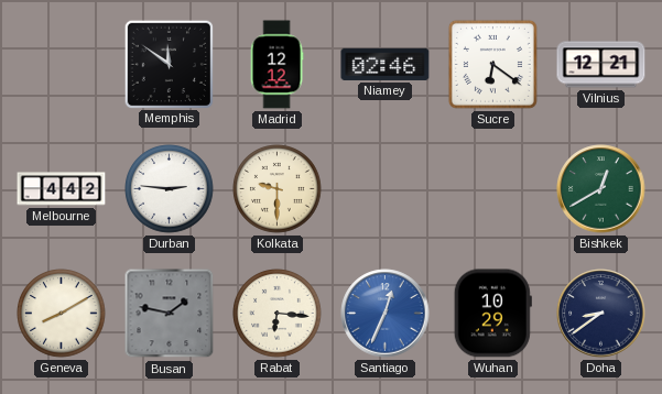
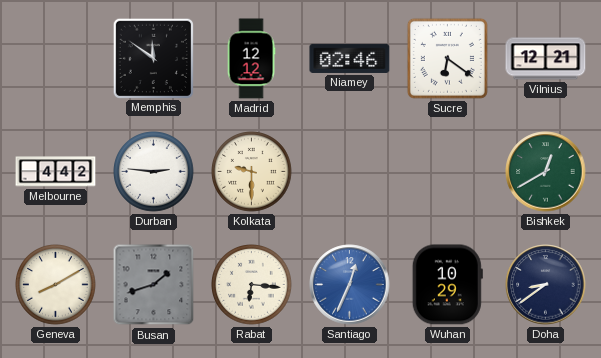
Busan: 1:47 -> 1:42 (154, 285)
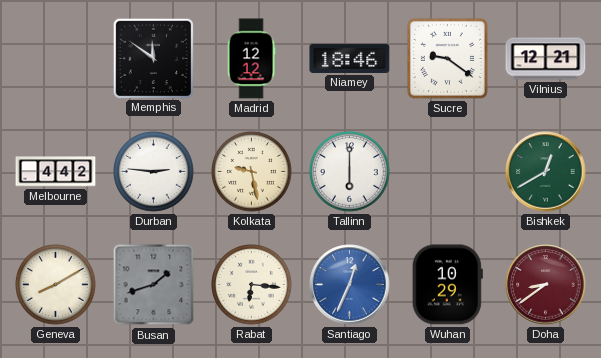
Niamey: 02:46 -> 18:46 (350, 58)
Sucre: 6:21 -> 9:21 (447, 58)
Kolkata: 9:30 -> 9:28 (252, 172)
Tallinn: none -> 6:00 (350, 172)
Doha dial: navy -> burgundy (546, 285)
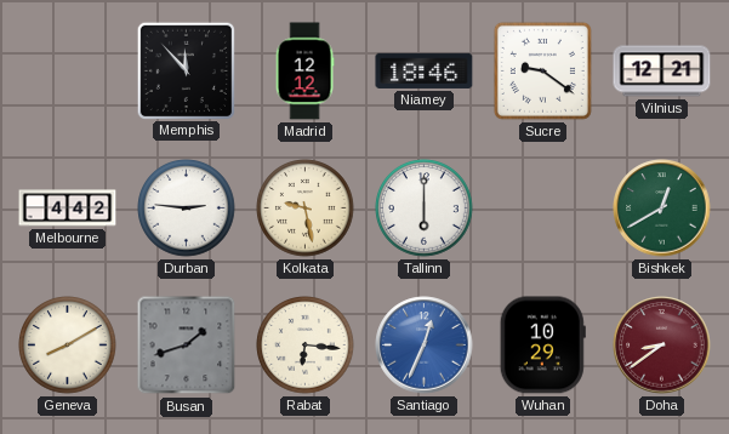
Memphis: 11:51 -> 11:53 (186, 70)
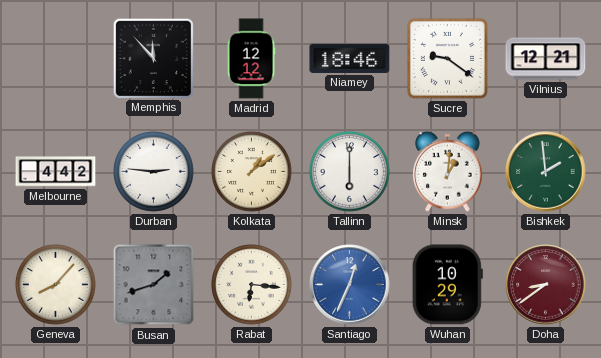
Kolkata: 9:28 -> 1:09 (252, 172)
Minsk: none -> 1:01 (448, 171)
Bishkek: 12:40 -> 1:59 (546, 172)
Geneva: 8:10 -> 8:07 (56, 285)
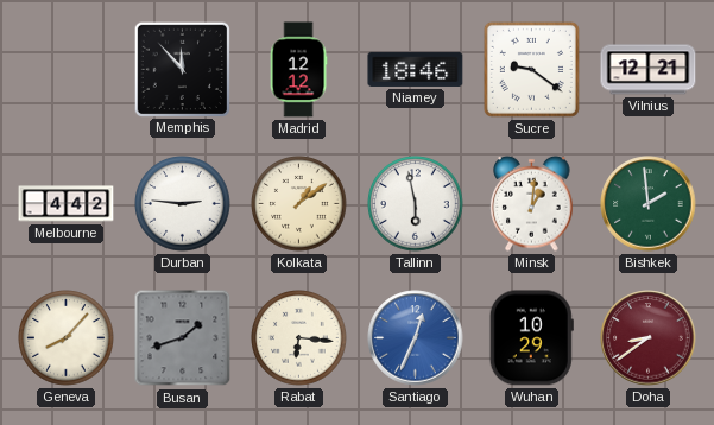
Tallinn: 6:00 -> 5:58 (416, 204)
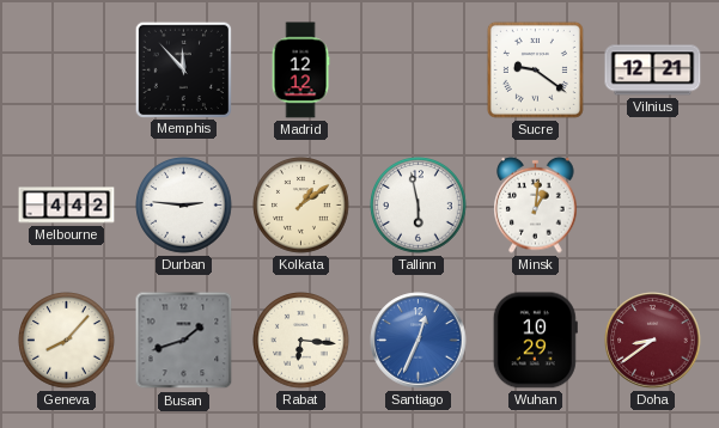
Niamey: 18:46 -> none (416, 69)
Bishkek: 1:59 -> none (649, 204)
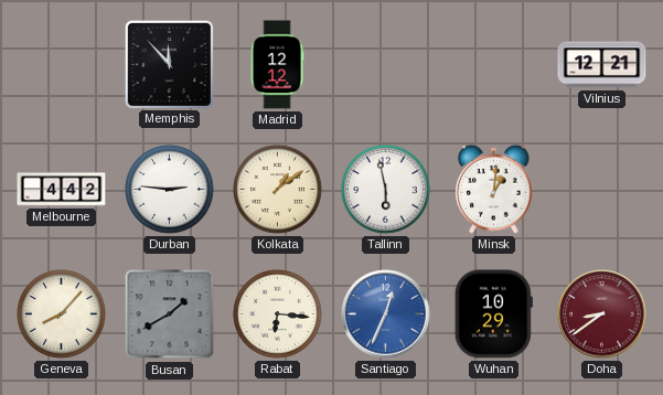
Sucre: 9:21 -> none (535, 69)
Busan: 1:42 -> 1:40 (170, 314)
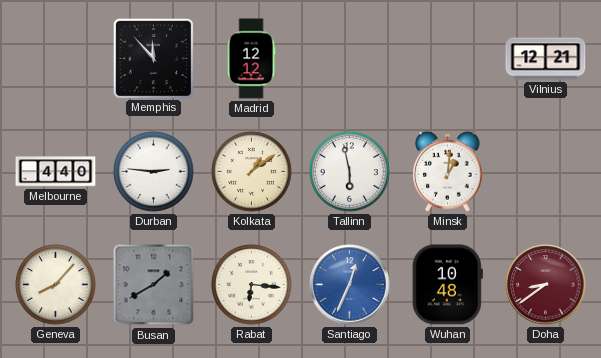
Melbourne: 4:42 -> 4:40 (56, 172)
Wuhan: 10:29 -> 10:48 (447, 285)
